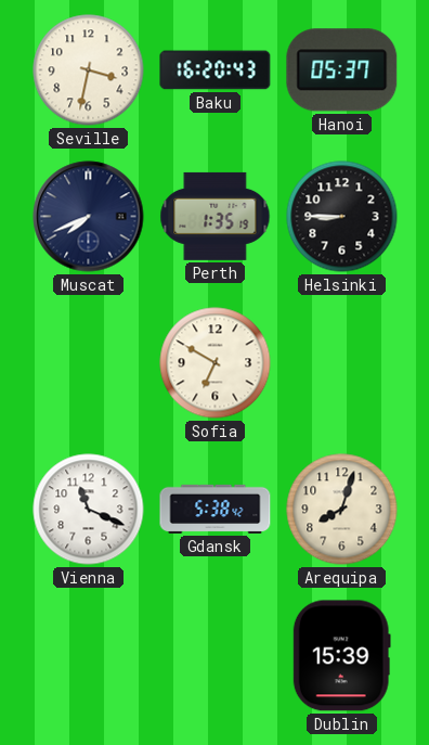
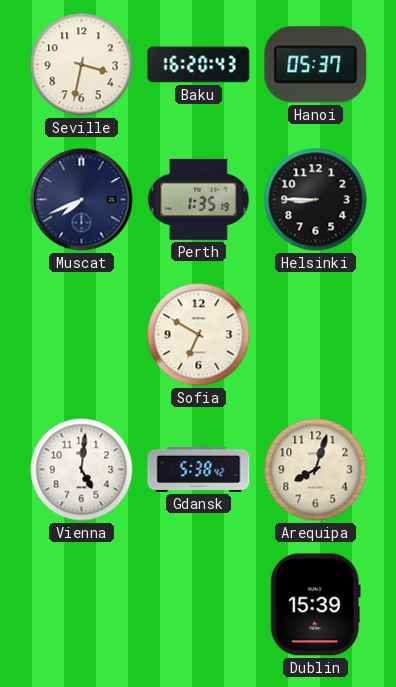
Vienna: 11:19 -> 5:01 (82, 470)
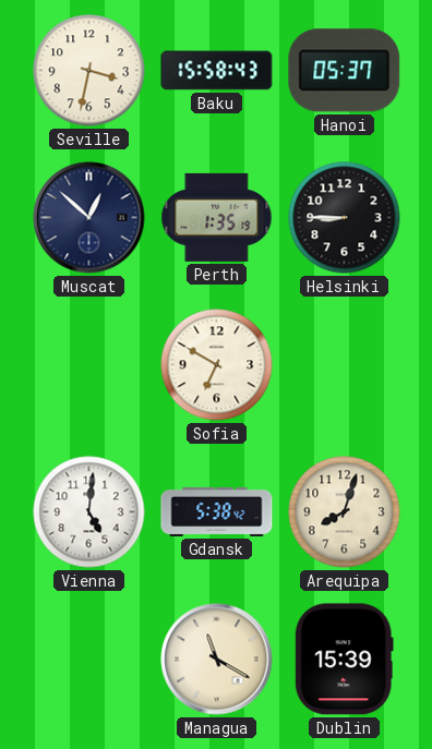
Baku: 16:20 -> 15:58 (217, 71)
Muscat: 7:41 -> 12:52 (89, 218)
Managua: none -> 11:20 (217, 660)
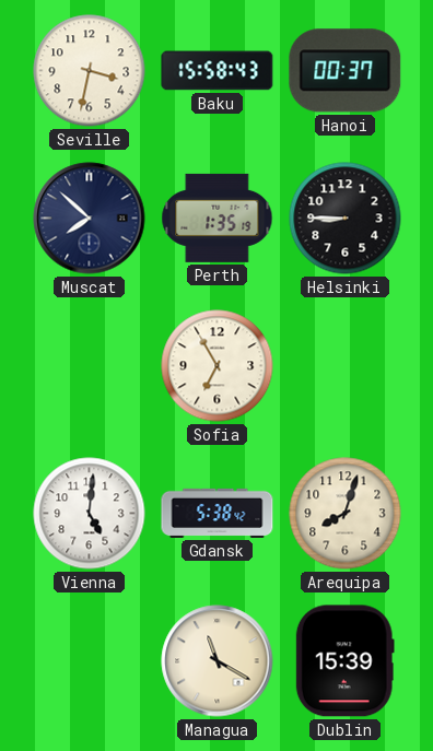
Hanoi: 05:37 -> 00:37 (346, 71)
Muscat: 12:52 -> 7:52 (90, 219)
Sofia: 6:50 -> 6:55 (218, 366)
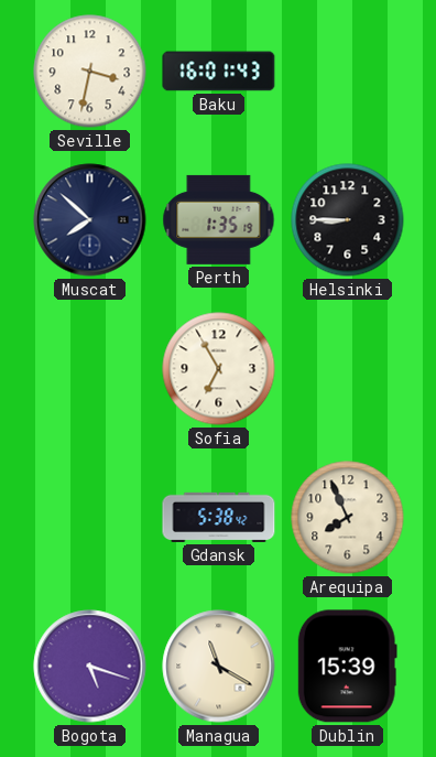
Baku: 15:58 -> 16:01 (219, 72)
Hanoi: 00:37 -> none (346, 71)
Vienna: 5:01 -> none (90, 514)
Arequipa: 8:03 -> 7:56 (348, 518)
Bogota: none -> 5:18 (90, 667)
